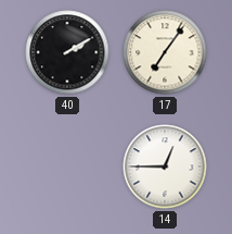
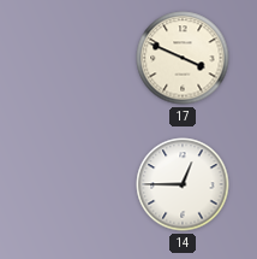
40: 2:10 -> none (67, 52)
17: 7:06 -> 3:49 (183, 58)
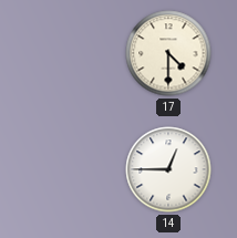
17: 3:49 -> 4:30 (168, 53)
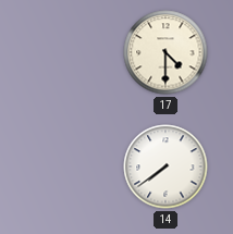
14: 12:45 -> 7:39 (165, 167)
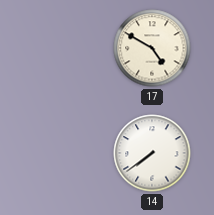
17: 4:30 -> 4:50 (152, 48)
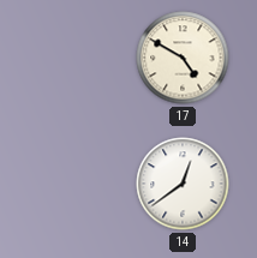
14: 7:39 -> 12:39 (183, 184)
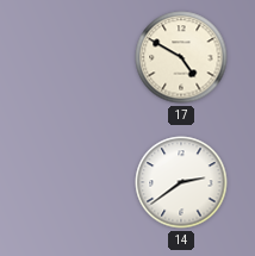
14: 12:39 -> 2:39 (181, 182)
